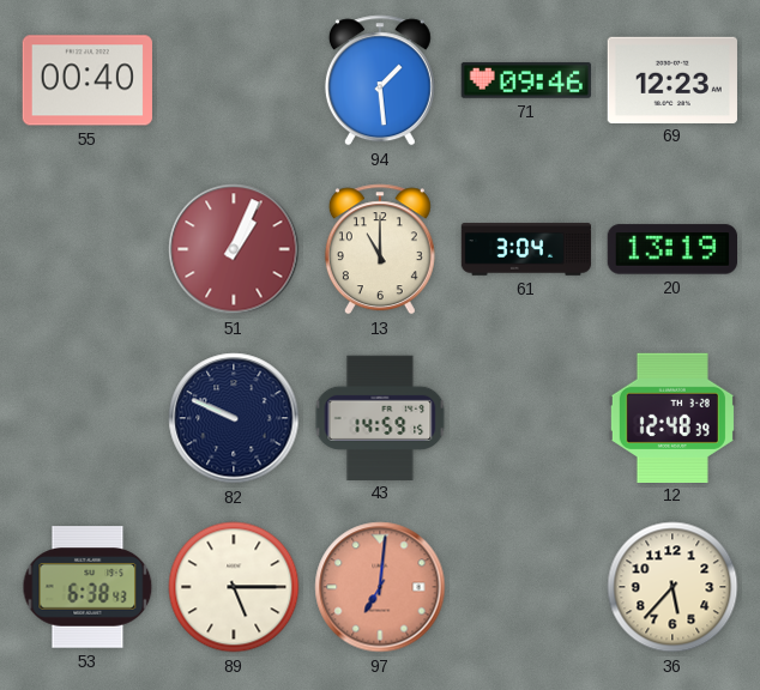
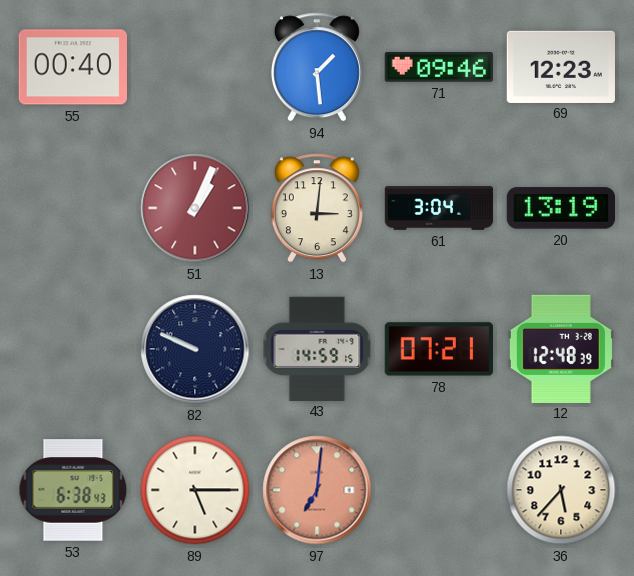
13: 11:00 -> 3:01 (317, 208)
78: none -> 07:21 (439, 349)
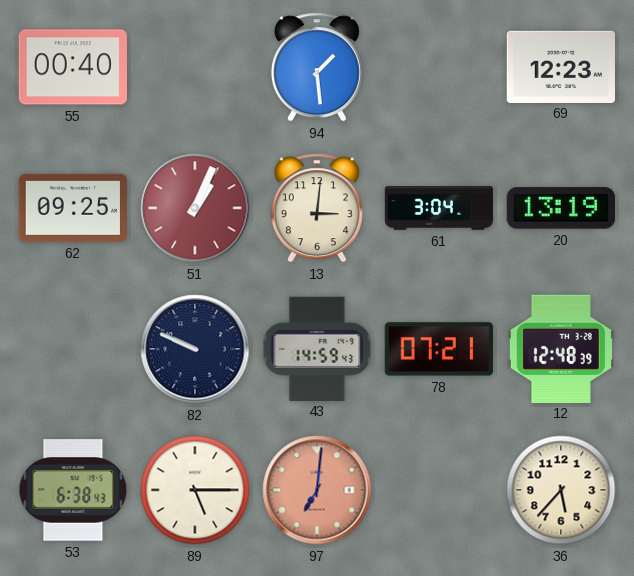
71: 09:46 -> none (439, 67)
62: none -> 09:25 (72, 208)
43: 14:59:15 -> 14:59:43 (317, 348)
